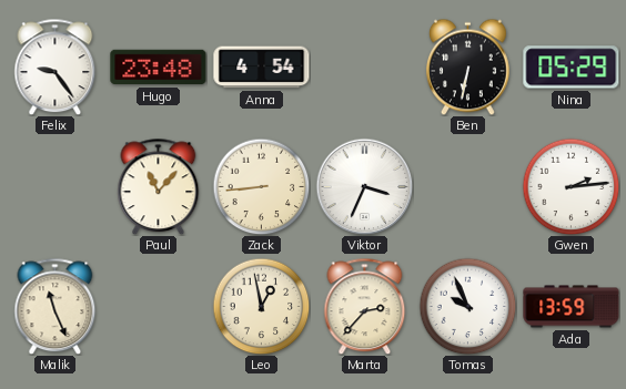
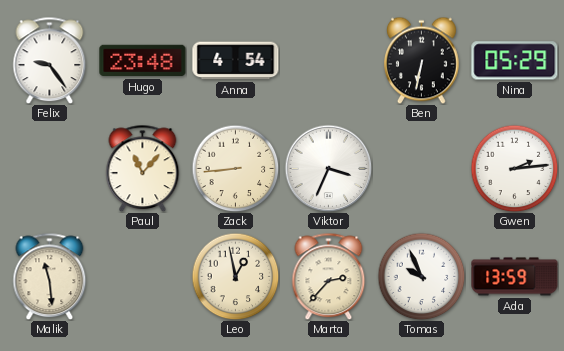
Malik: 11:26 -> 11:29 (50, 276)
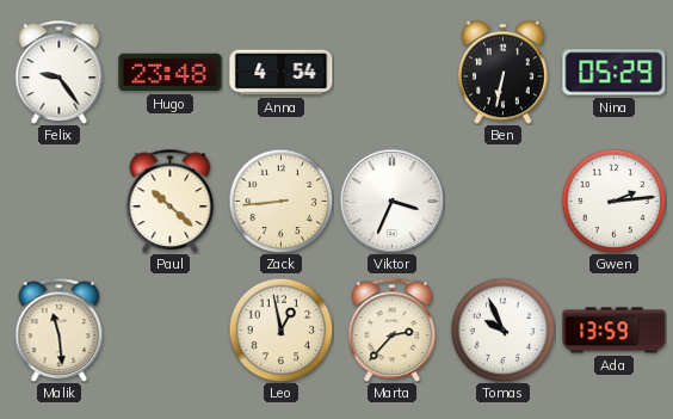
Paul: 11:07 -> 10:22 (171, 201)
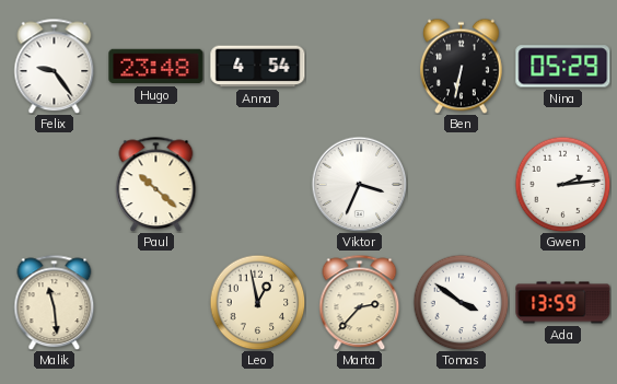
Zack: 8:44 -> none (280, 201)
Tomas: 9:56 -> 3:51 (461, 302)
